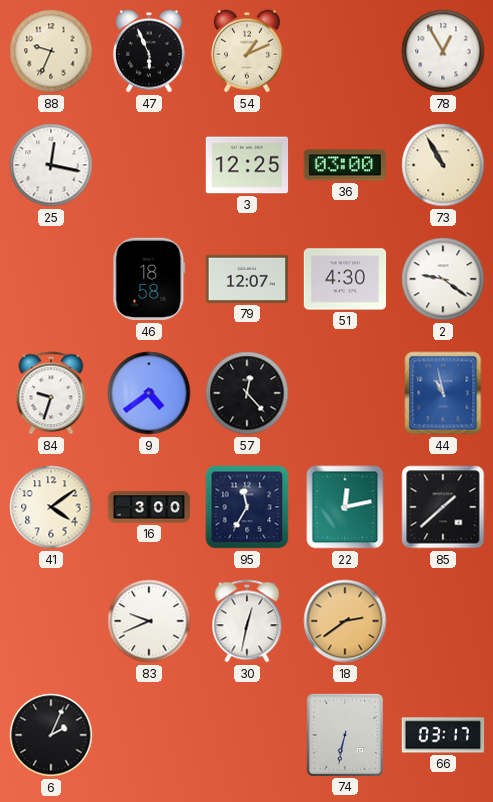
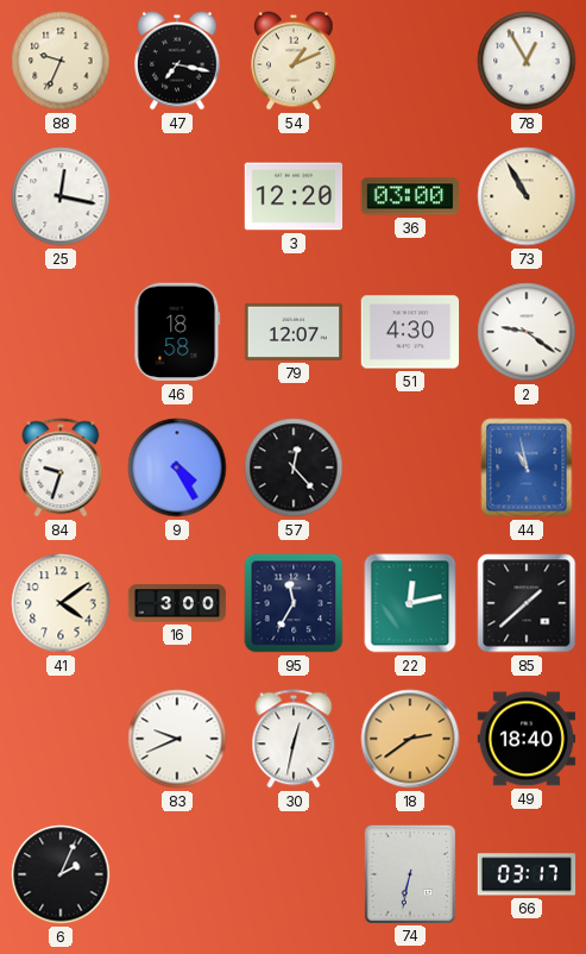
47: 5:56 -> 7:17 (178, 61)
3: 12:25 -> 12:20 (294, 196)
9: 4:39 -> 4:25 (177, 467)
49: none -> 18:40 (527, 739)
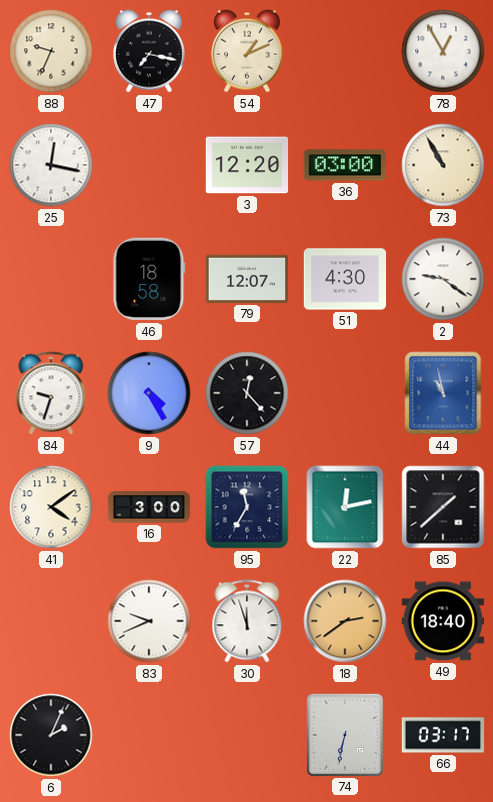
30: 12:32 -> 11:57 (247, 621)
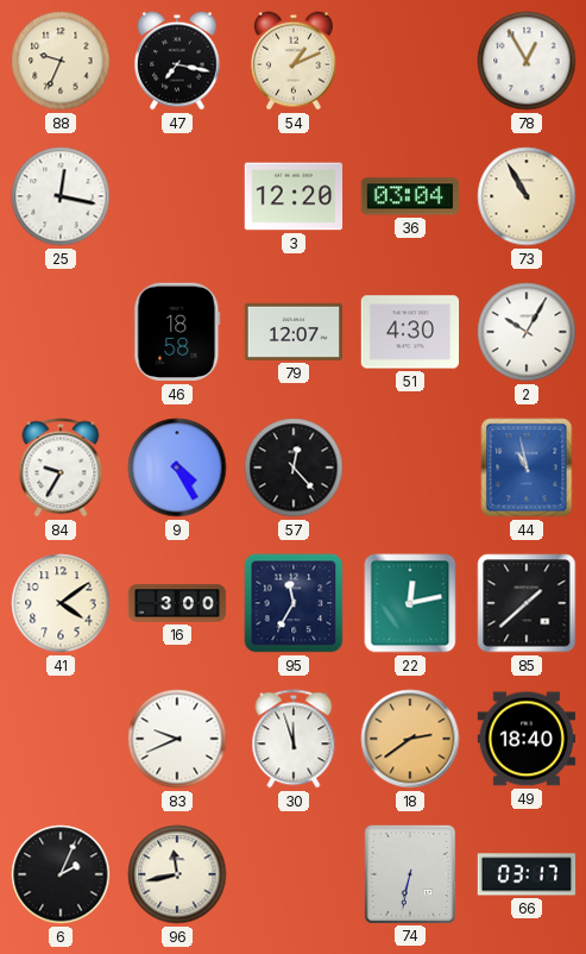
36: 03:00 -> 03:04 (410, 196)
2: 9:21 -> 10:05 (527, 332)
84: 9:33 -> 9:35 (61, 467)
96: none -> 11:43 (177, 874)
